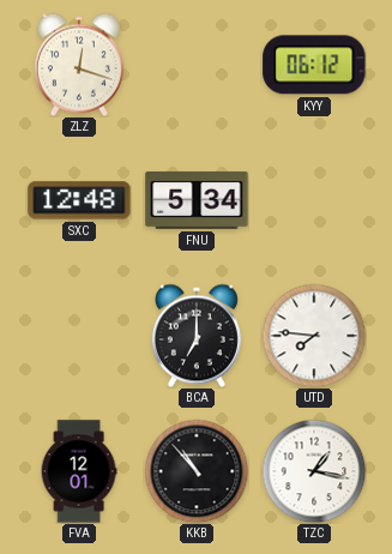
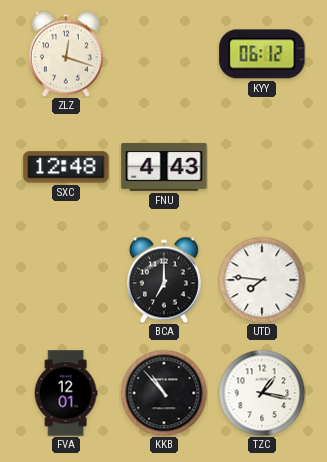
FNU: 5:34 -> 4:43 (164, 167)
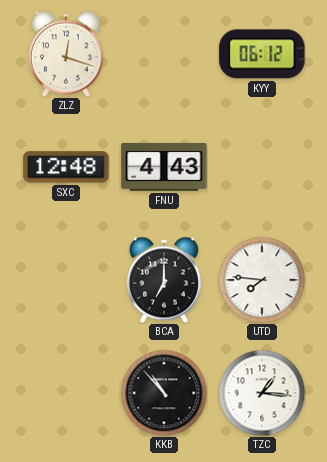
FVA: 12:01 -> none (66, 393)
TZC: 1:17 -> 1:16 (262, 393)
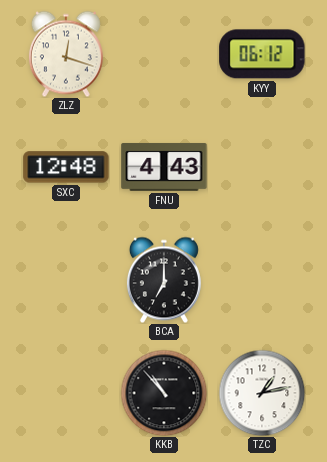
UTD: 7:46 -> none (262, 280)
TZC: 1:16 -> 1:13 (262, 393)
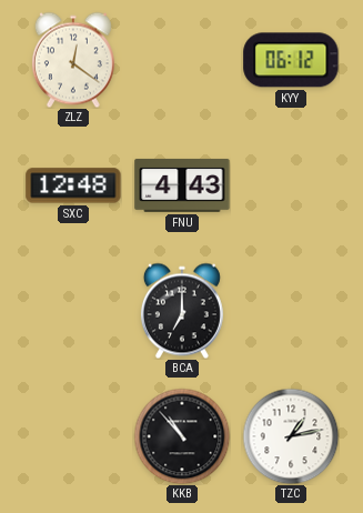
ZLZ: 12:18 -> 12:21 (73, 60)
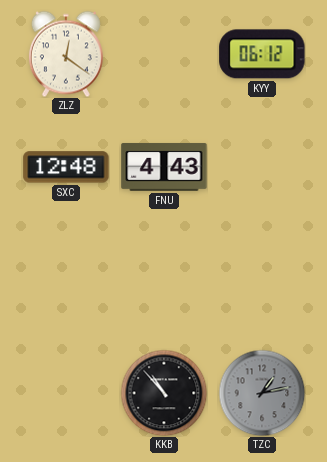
BCA: 7:00 -> none (182, 311)
TZC dial: white -> grey (262, 393)
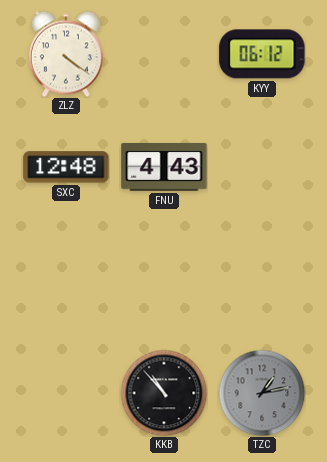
ZLZ: 12:21 -> 4:21 (66, 54)
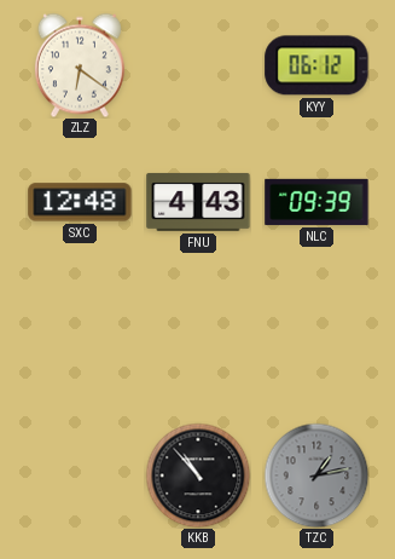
ZLZ: 4:21 -> 6:21 (80, 65)
NLC: none -> 09:39 (316, 202)
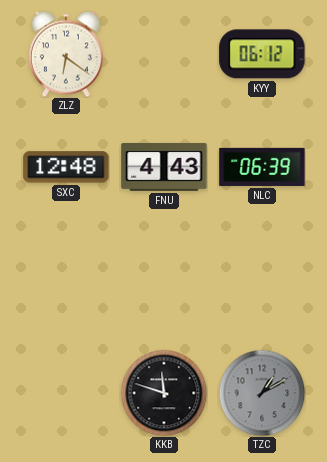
NLC: 09:39 -> 06:39 (262, 167)
KKB: 10:53 -> 11:48 (164, 393)
TZC: 1:13 -> 1:10 (262, 393)
